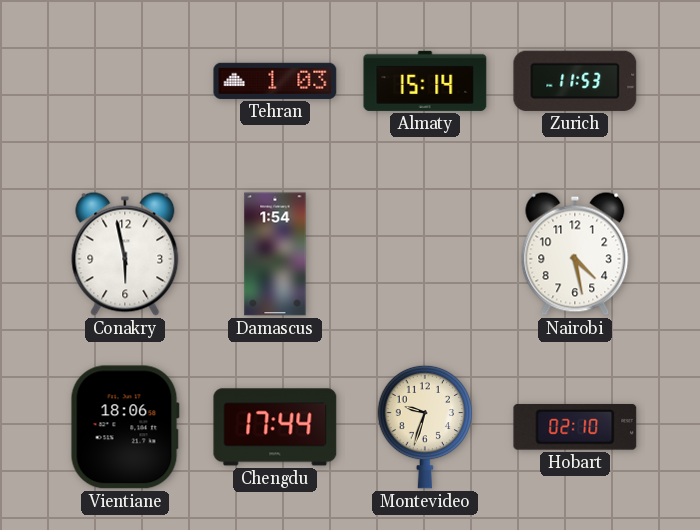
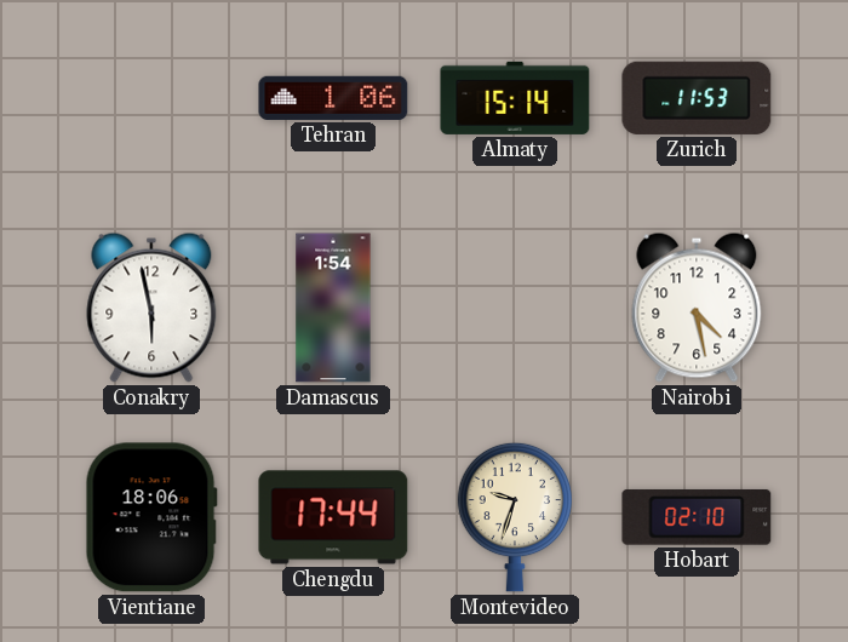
Tehran: 1:03 -> 1:06 (333, 98)
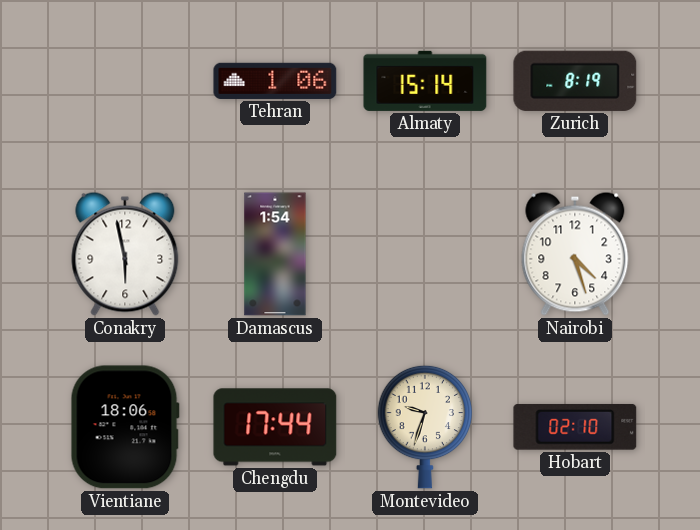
Zurich: 11:53 -> 8:19 (575, 81)
Nairobi: 4:28 -> 4:27 (575, 254)
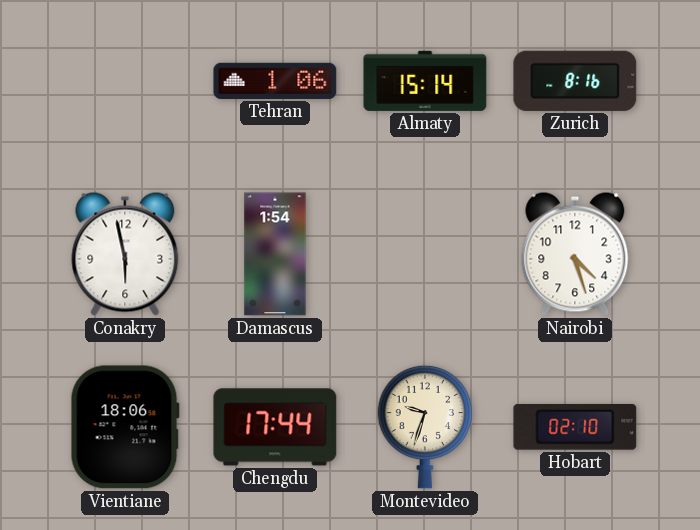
Zurich: 8:19 -> 8:16 (575, 81)
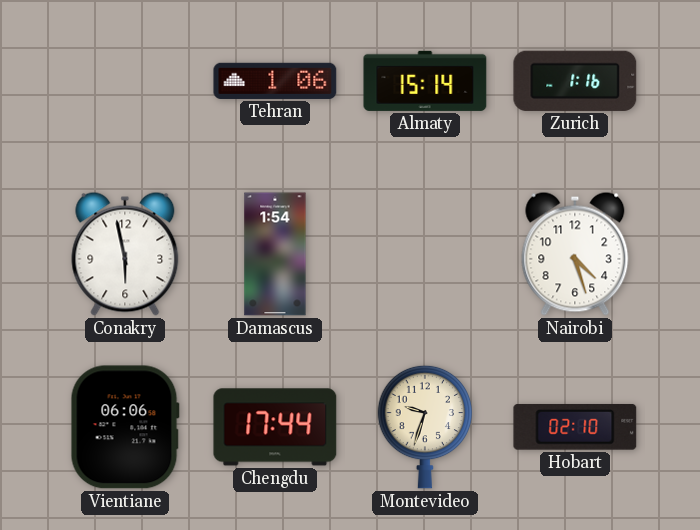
Zurich: 8:16 -> 1:16 (575, 81)
Vientiane: 18:06 -> 06:06 (125, 427)
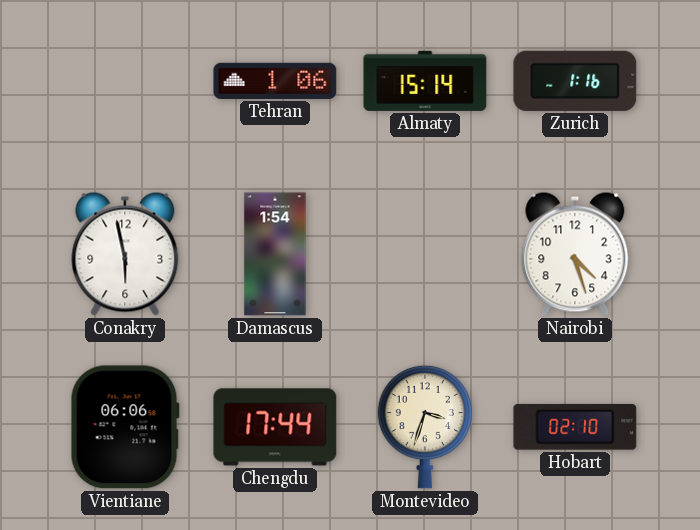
Montevideo: 9:33 -> 3:33 (425, 427)
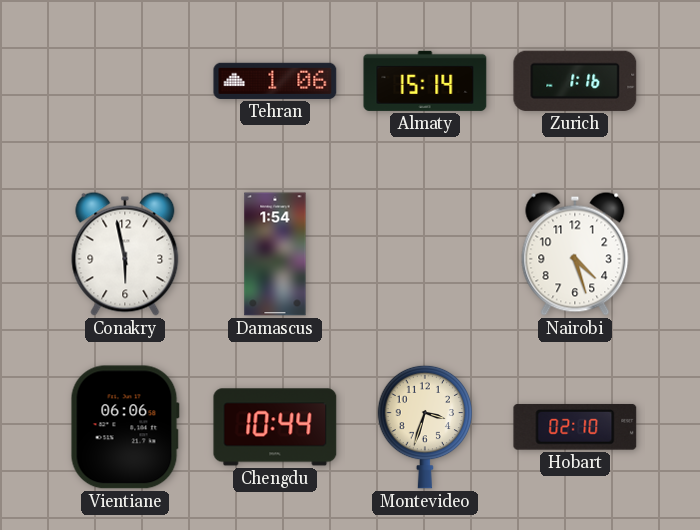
Chengdu: 17:44 -> 10:44 (275, 427)
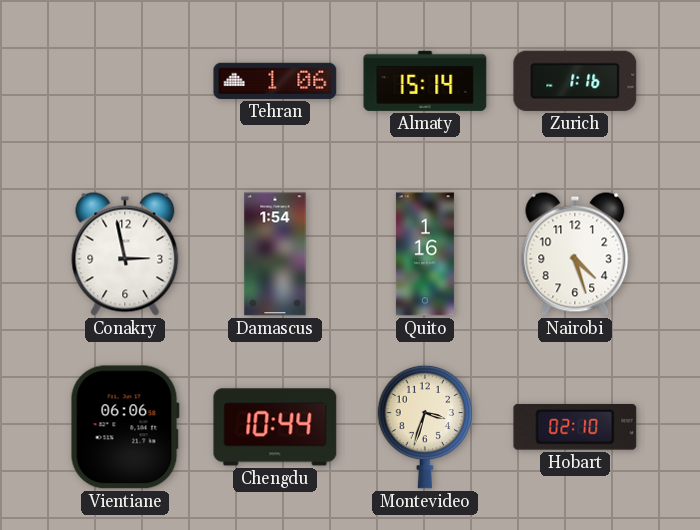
Conakry: 5:58 -> 2:58 (125, 254)
Quito: none -> 1:16 (425, 254)
